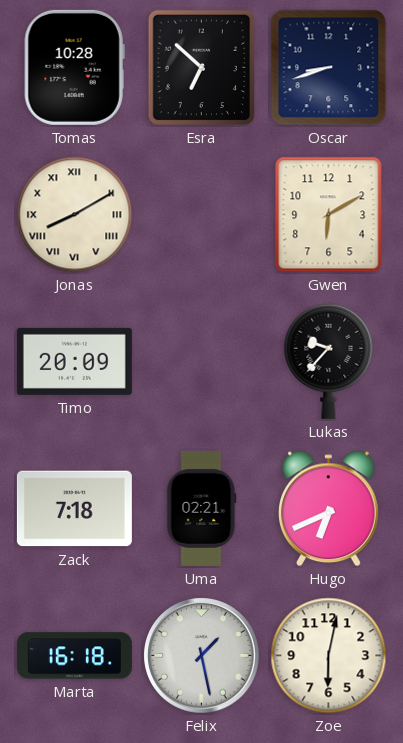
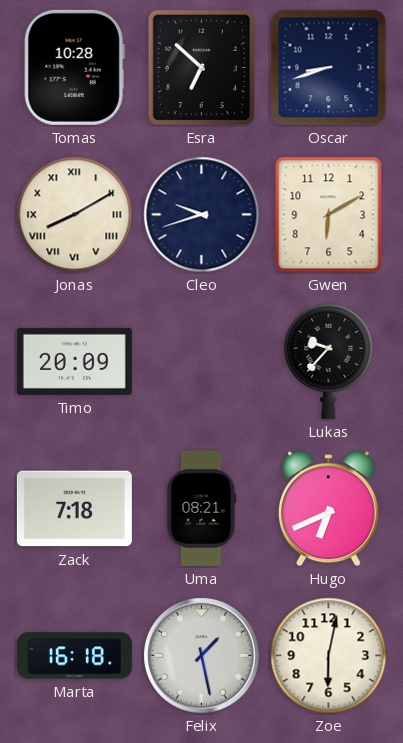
Cleo: none -> 9:42 (202, 215)
Uma: 02:21 -> 08:21 (202, 508)
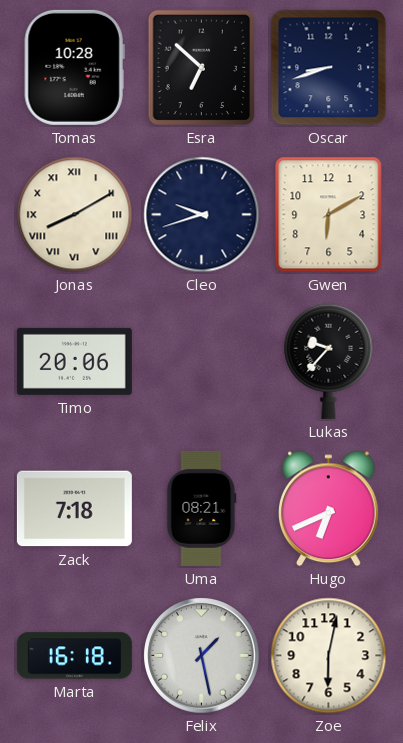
Timo: 20:09 -> 20:06 (74, 361)
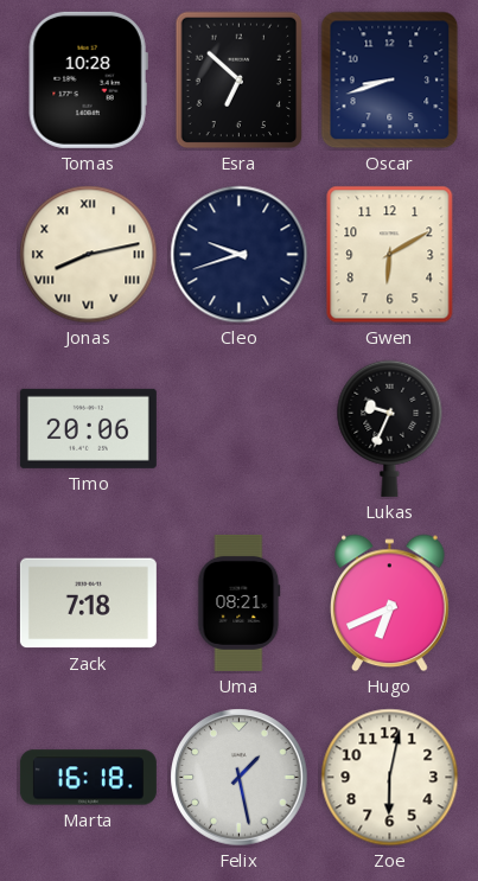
Jonas: 8:10 -> 8:13 (89, 255)
Lukas: 9:37 -> 9:34 (390, 428)
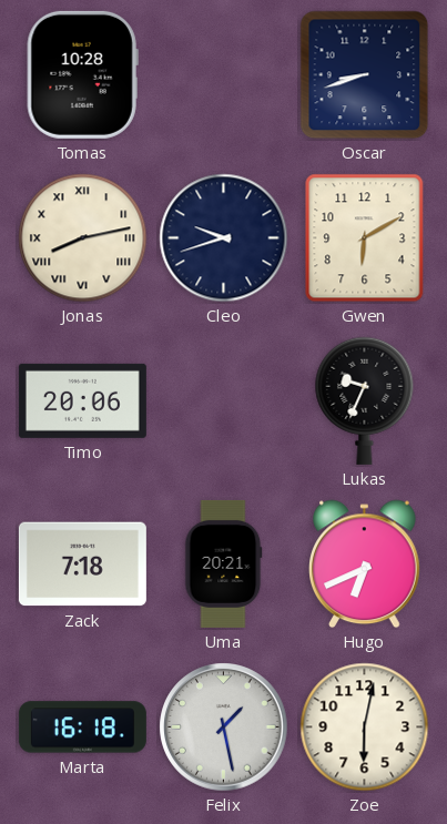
Esra: 6:52 -> none (240, 81)
Uma: 08:21 -> 20:21 (224, 563)
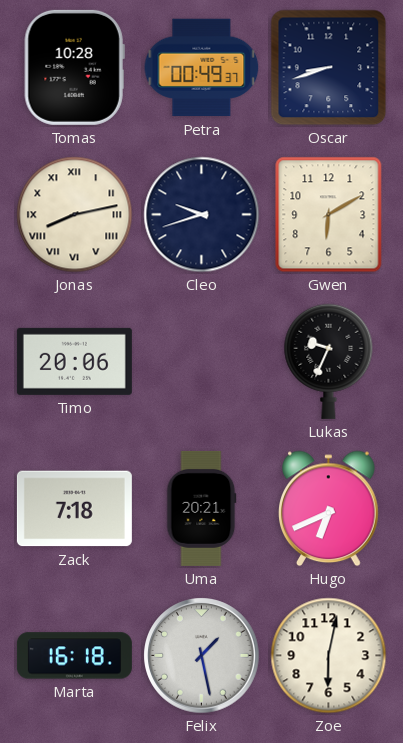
Petra: none -> 00:49 (202, 68)
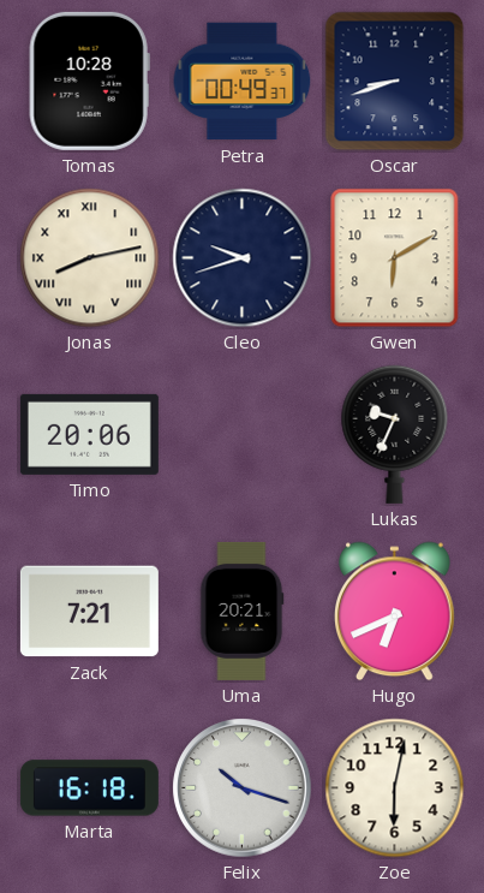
Zack: 7:18 -> 7:21 (89, 612)
Felix: 1:28 -> 10:18 (243, 788)
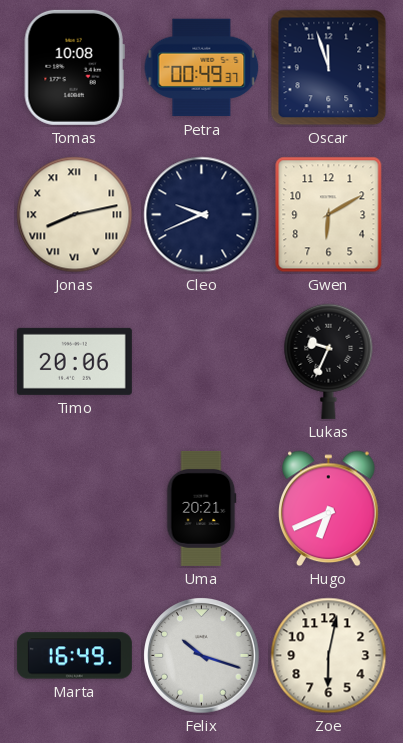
Tomas: 10:28 -> 10:08 (74, 67)
Oscar: 8:42 -> 11:57 (329, 68)
Cleo: 9:42 -> 9:41 (202, 215)
Zack: 7:21 -> none (89, 612)
Marta: 16:18 -> 16:49 (74, 656)
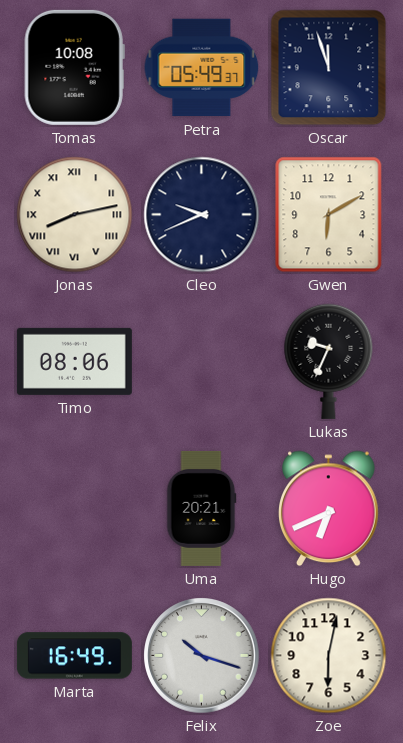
Petra: 00:49 -> 05:49 (202, 68)
Timo: 20:06 -> 08:06 (74, 361)
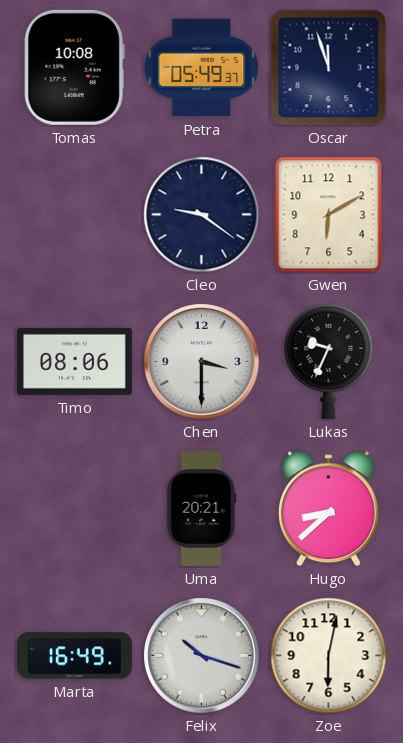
Jonas: 8:13 -> none (75, 215)
Cleo: 9:41 -> 9:21 (202, 215)
Chen: none -> 3:30 (202, 362)
Hugo: 6:41 -> 8:38 (329, 509)
